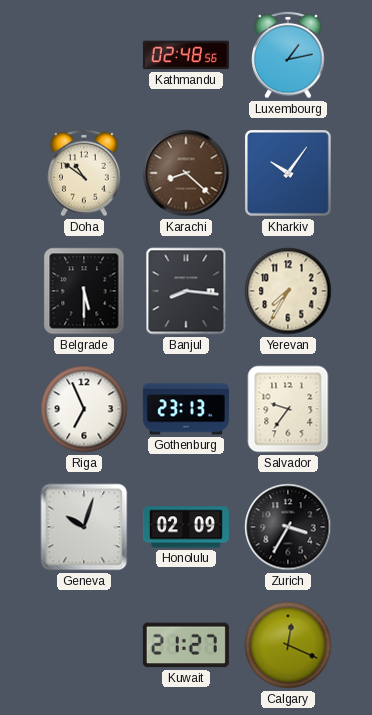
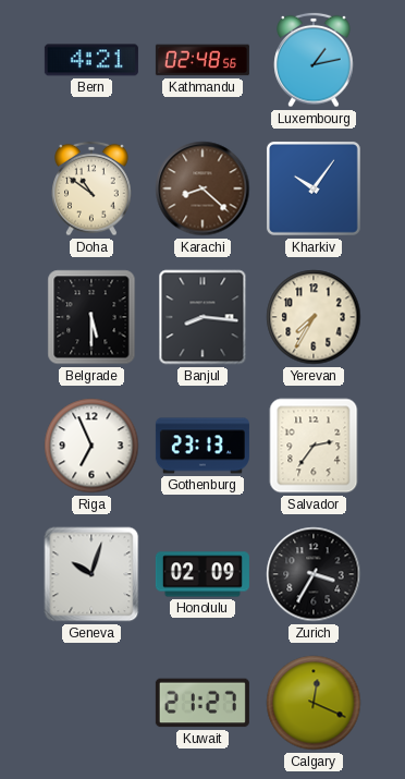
Bern: none -> 4:21 (91, 60)
Salvador: 9:36 -> 2:36 (314, 446)
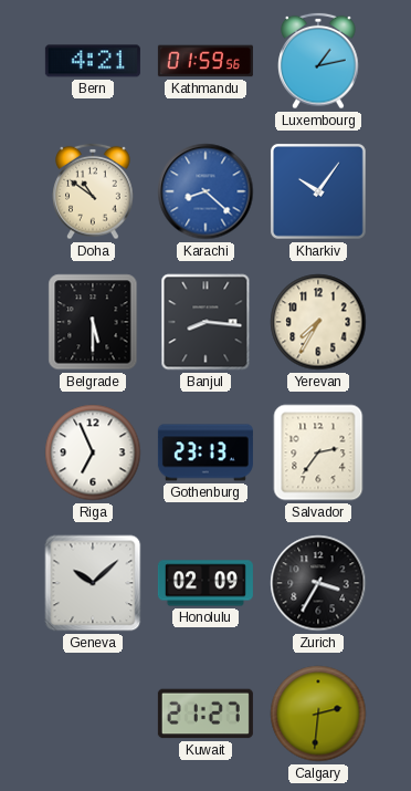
Kathmandu: 02:48 -> 01:59 (205, 61)
Karachi dial: brown -> blue (205, 191)
Geneva: 10:03 -> 10:08 (93, 583)
Calgary: 12:19 -> 2:31 (318, 714)
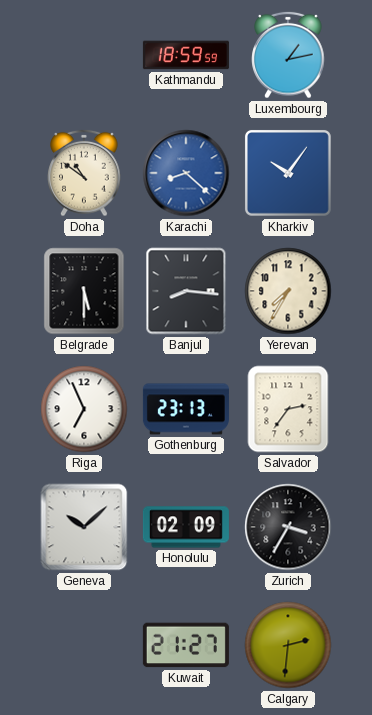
Bern: 4:21 -> none (93, 61)
Kathmandu: 01:59 -> 18:59 (186, 55)
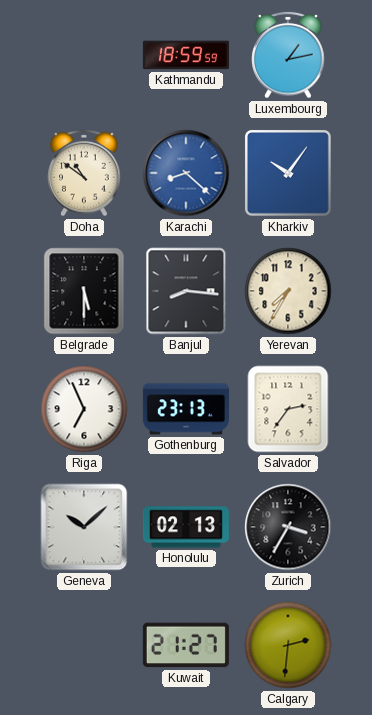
Honolulu: 02:09 -> 02:13 (186, 527)
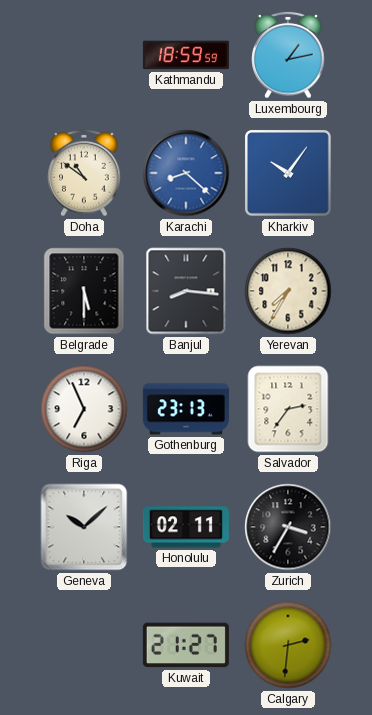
Honolulu: 02:13 -> 02:11 (186, 527)
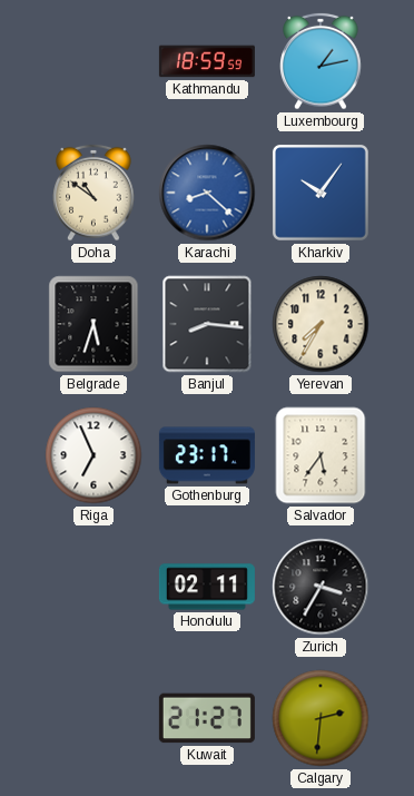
Belgrade: 5:30 -> 5:33 (93, 324)
Gothenburg: 23:13 -> 23:17 (207, 455)
Salvador: 2:36 -> 5:36 (321, 455)
Geneva: 10:08 -> none (84, 527)
